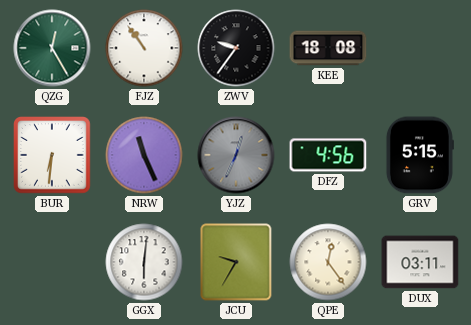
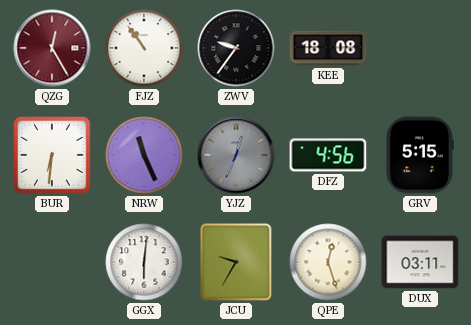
QZG dial: green -> burgundy (52, 48)
QPE: 12:24 -> 12:27 (328, 262)
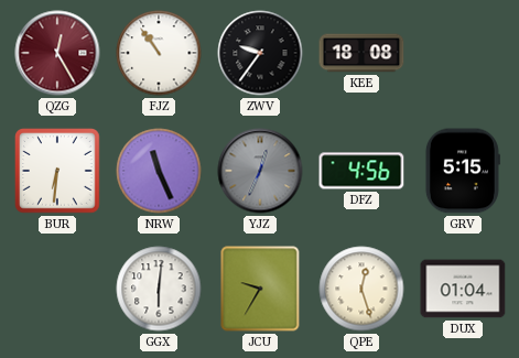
DUX: 03:11 -> 01:04 (463, 289)
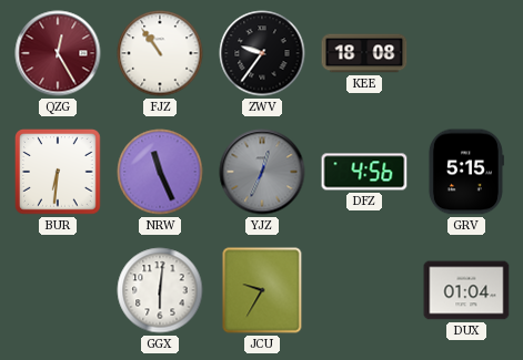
QPE: 12:27 -> none (361, 289)
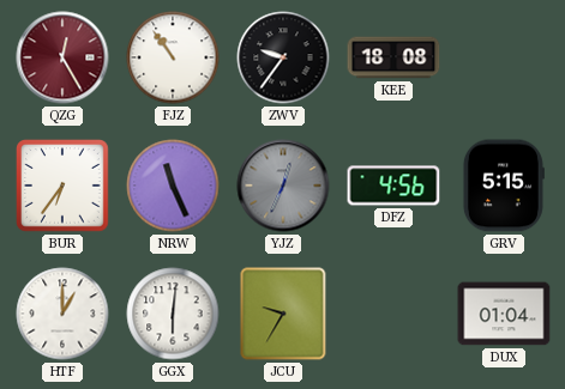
BUR: 6:31 -> 6:36 (64, 187)
HTF: none -> 1:00 (62, 314)
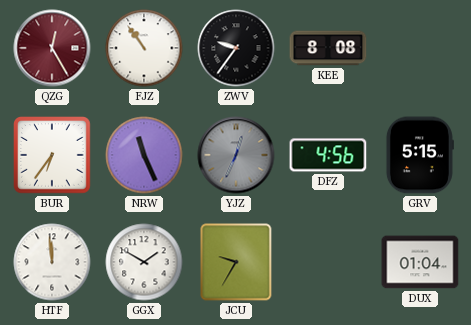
KEE: 18:08 -> 8:08 (328, 48)
HTF: 1:00 -> 11:59 (52, 262)
GGX: 6:01 -> 1:50 (144, 262)
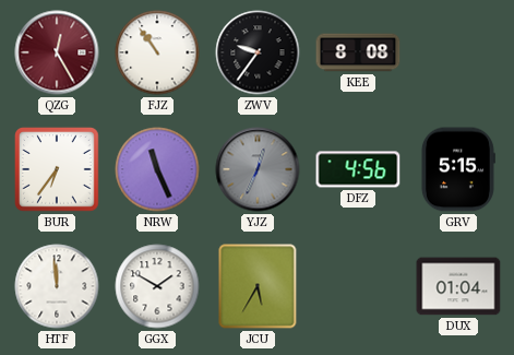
JCU: 9:35 -> 5:35 (258, 286)
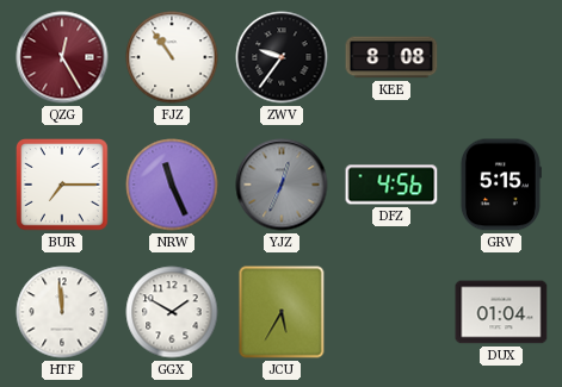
BUR: 6:36 -> 7:15 (63, 186)
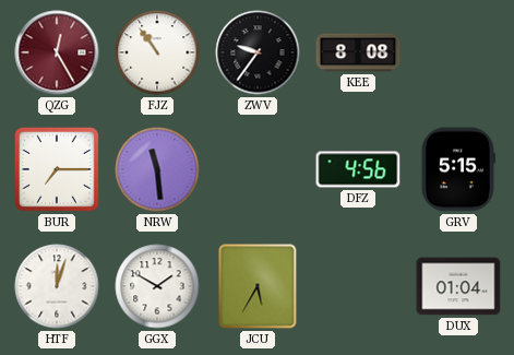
NRW: 11:26 -> 11:29 (157, 169)
YJZ: 12:34 -> none (282, 185)
HTF: 11:59 -> 12:03 (57, 286)
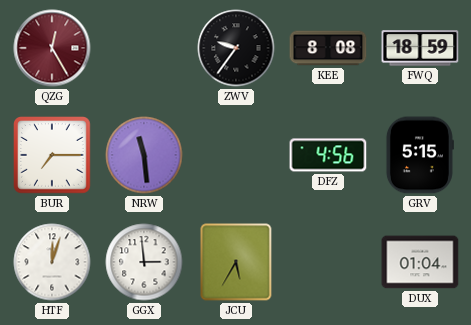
FJZ: 10:54 -> none (157, 52)
FWQ: none -> 18:59 (420, 48)
GGX: 1:50 -> 2:59 (144, 262)
